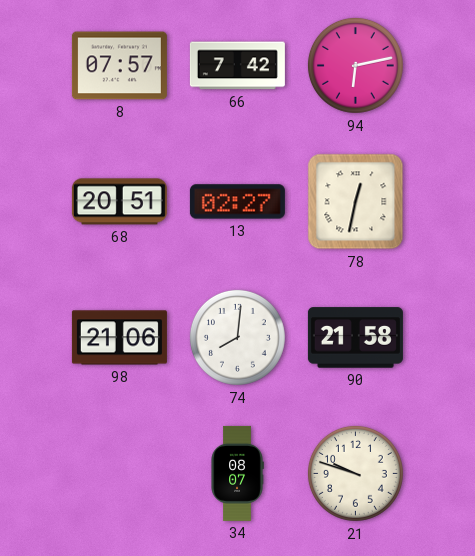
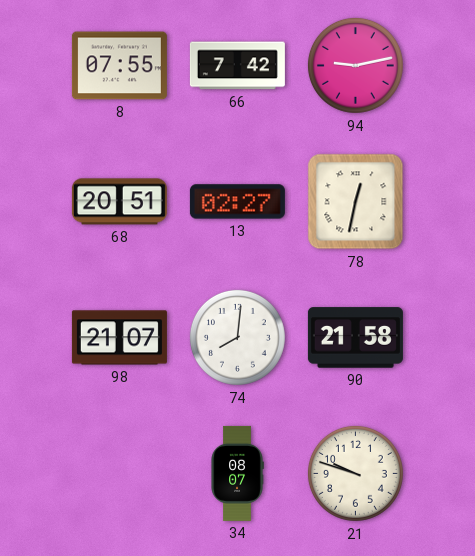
8: 07:57 -> 07:55 (119, 66)
94: 6:13 -> 9:13 (355, 65)
98: 21:06 -> 21:07 (119, 338)
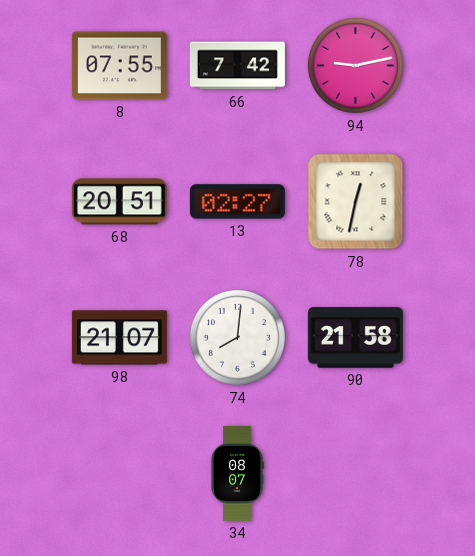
21: 9:48 -> none (355, 473)
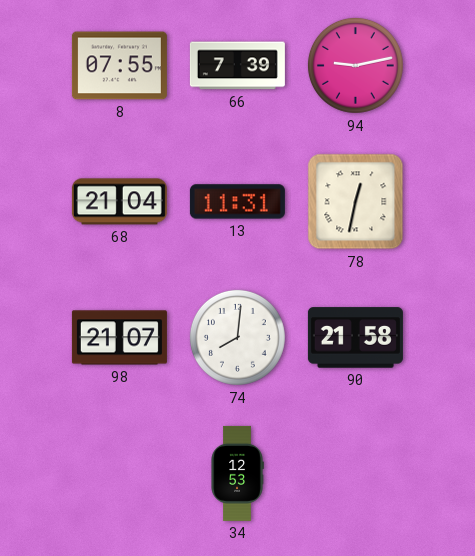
66: 7:42 -> 7:39 (237, 66)
68: 20:51 -> 21:04 (119, 202)
13: 02:27 -> 11:31 (237, 202)
34: 08:07 -> 12:53 (237, 473)
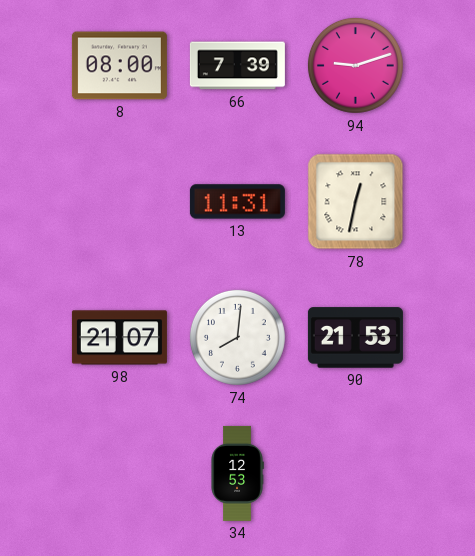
8: 07:55 -> 08:00 (119, 66)
94: 9:13 -> 9:12 (355, 65)
68: 21:04 -> none (119, 202)
90: 21:58 -> 21:53 (355, 338)
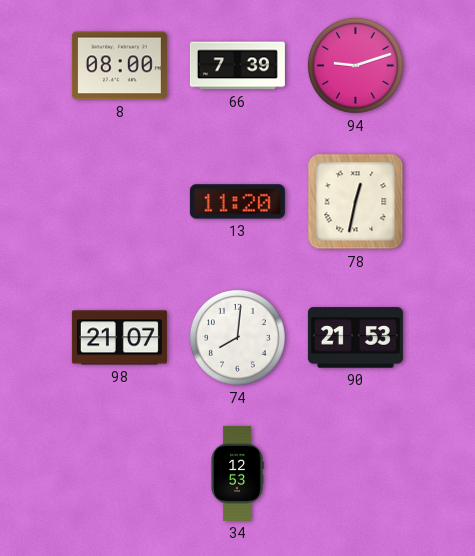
13: 11:31 -> 11:20 (237, 202)
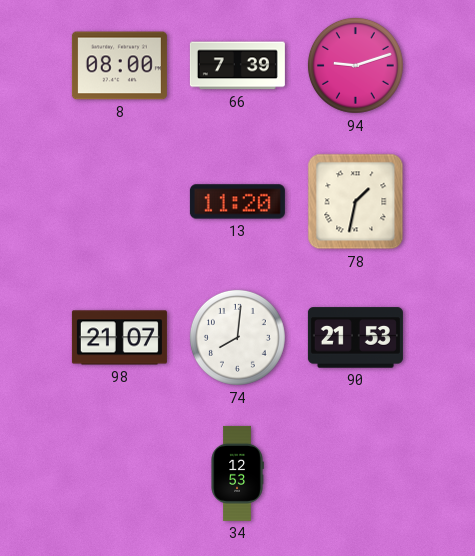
78: 12:32 -> 1:32 (356, 202)
